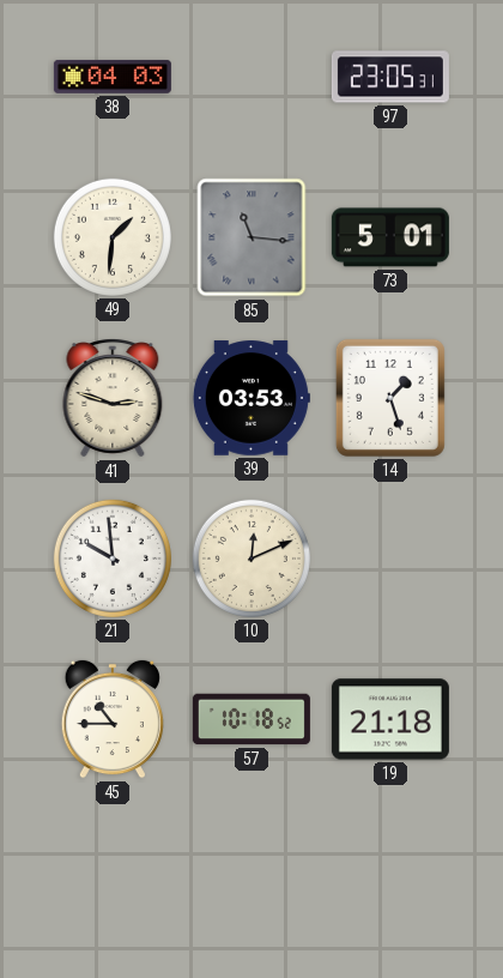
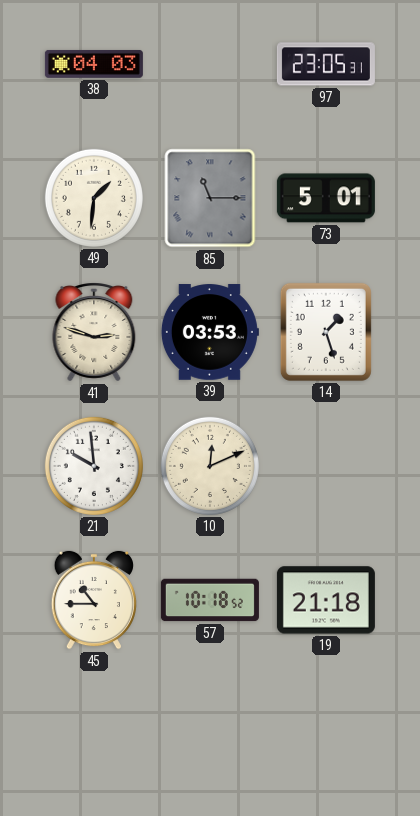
85: 11:16 -> 11:15 (210, 198)
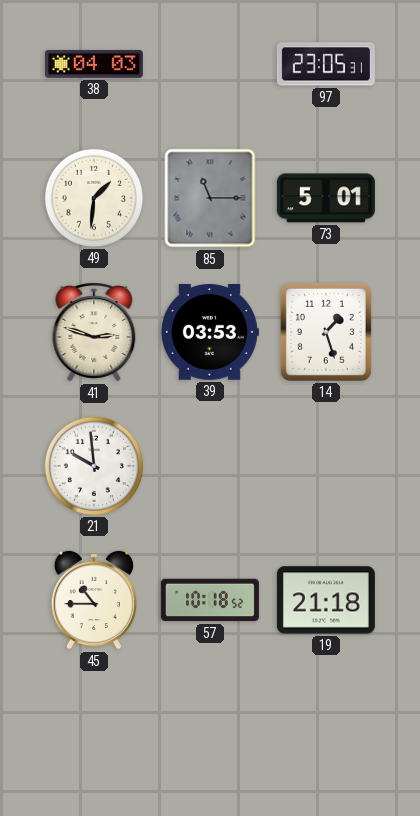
10: 12:11 -> none (210, 466)
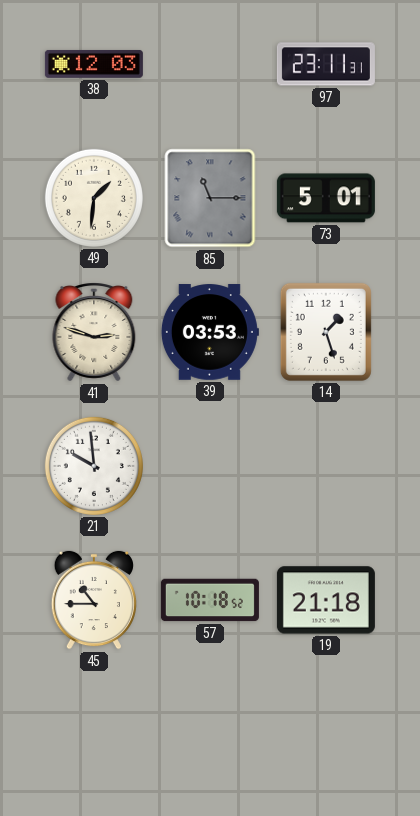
38: 04:03 -> 12:03 (94, 64)
97: 23:05 -> 23:11 (326, 64)
